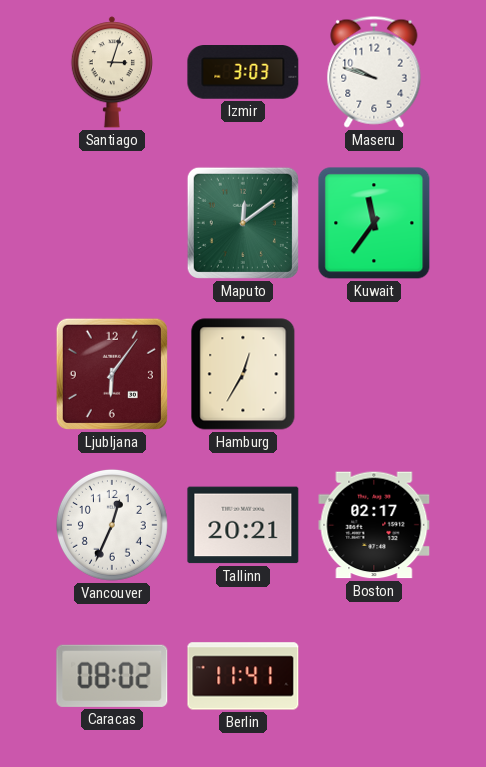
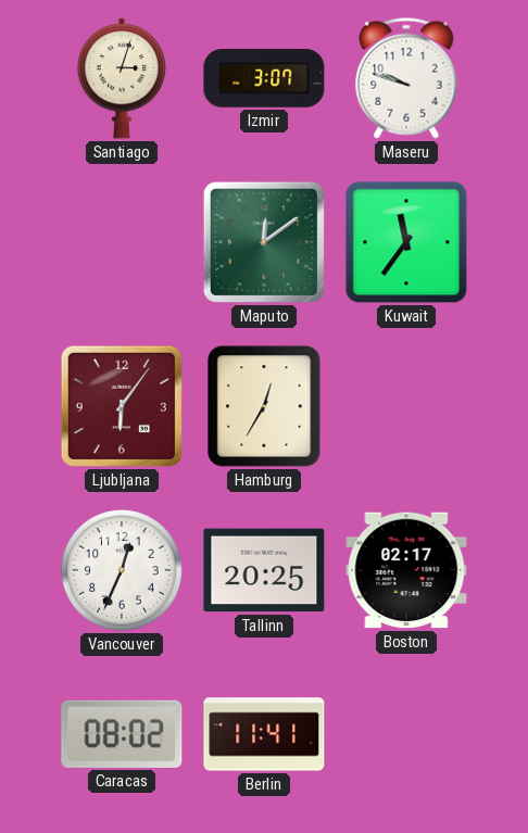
Izmir: 3:03 -> 3:07 (264, 79)
Tallinn: 20:21 -> 20:25 (264, 570)
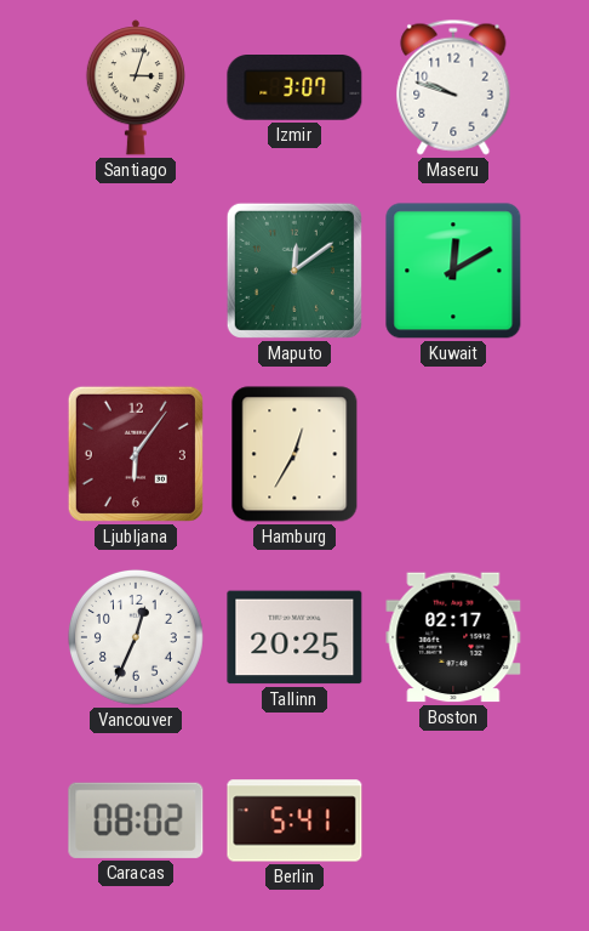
Kuwait: 11:36 -> 12:10 (453, 271)
Berlin: 11:41 -> 5:41 (294, 821)
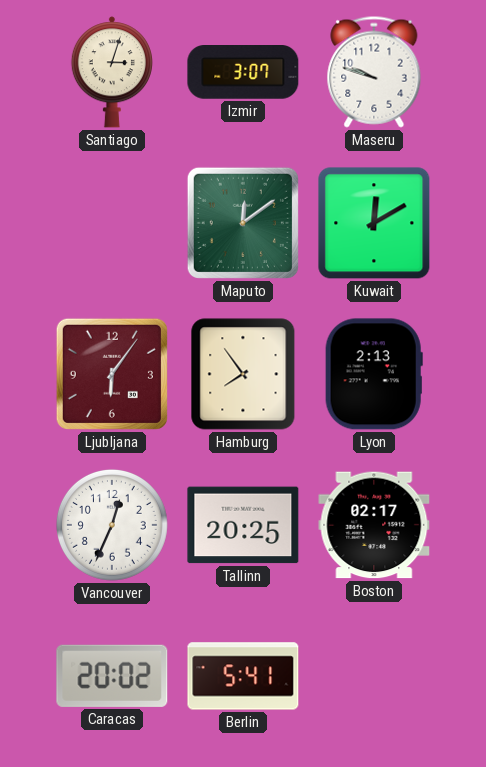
Hamburg: 12:35 -> 7:54 (243, 374)
Lyon: none -> 2:13 (374, 374)
Caracas: 08:02 -> 20:02 (112, 676)
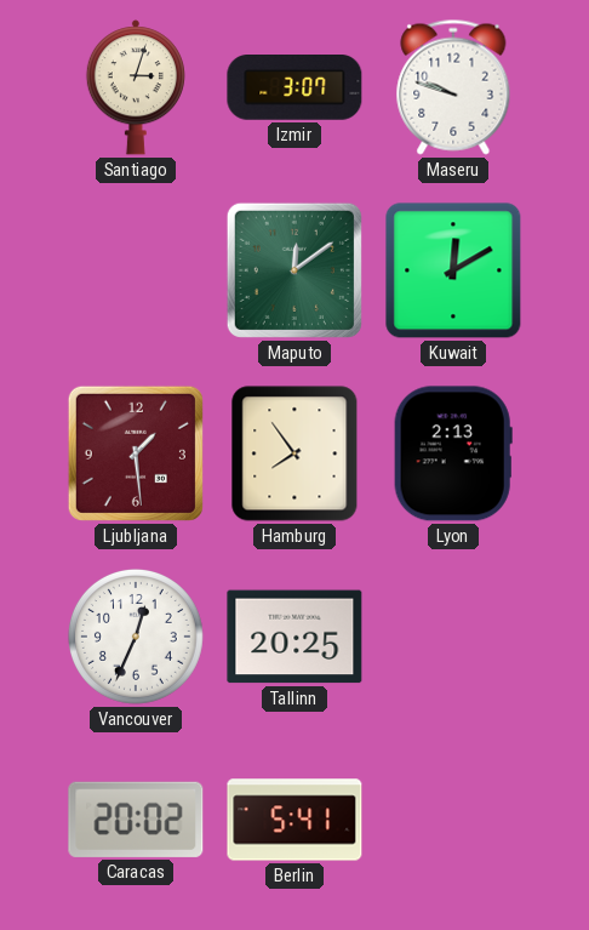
Ljubljana: 6:06 -> 1:29 (136, 453)
Boston: 02:17 -> none (374, 525)
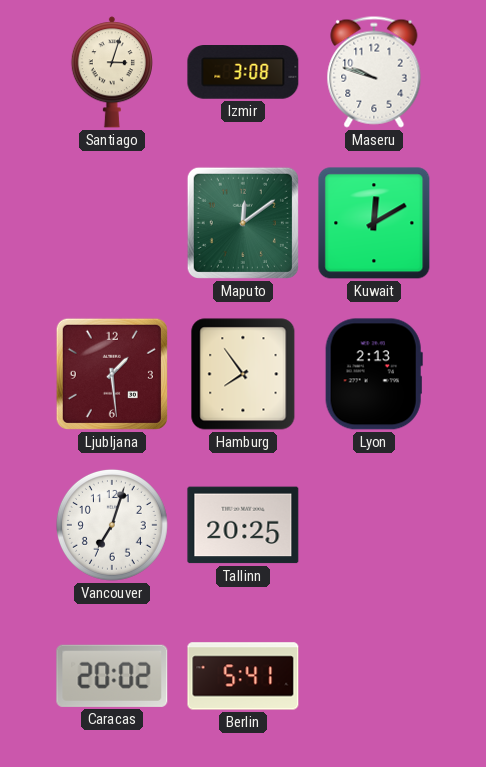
Izmir: 3:07 -> 3:08 (243, 73)
Vancouver: 12:34 -> 7:03 (112, 525)
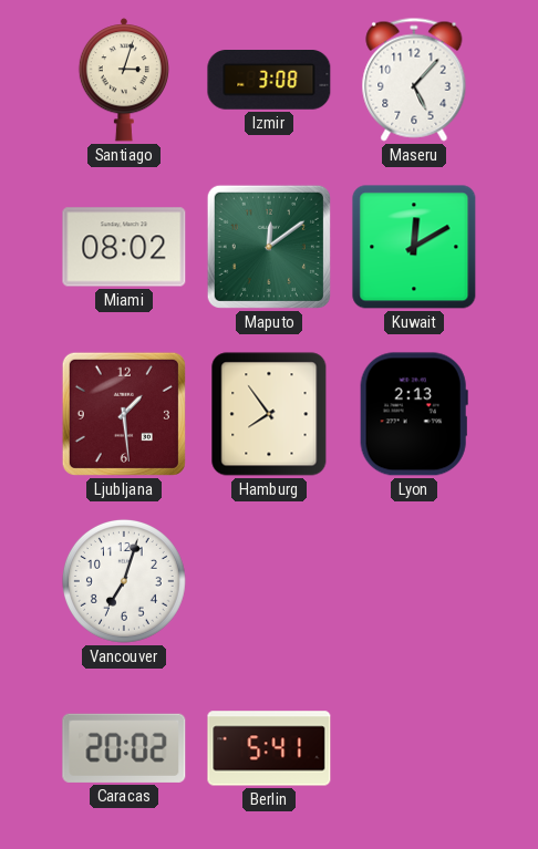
Maseru: 9:48 -> 5:07 (414, 80)
Miami: none -> 08:02 (124, 247)
Tallinn: 20:25 -> none (243, 525)
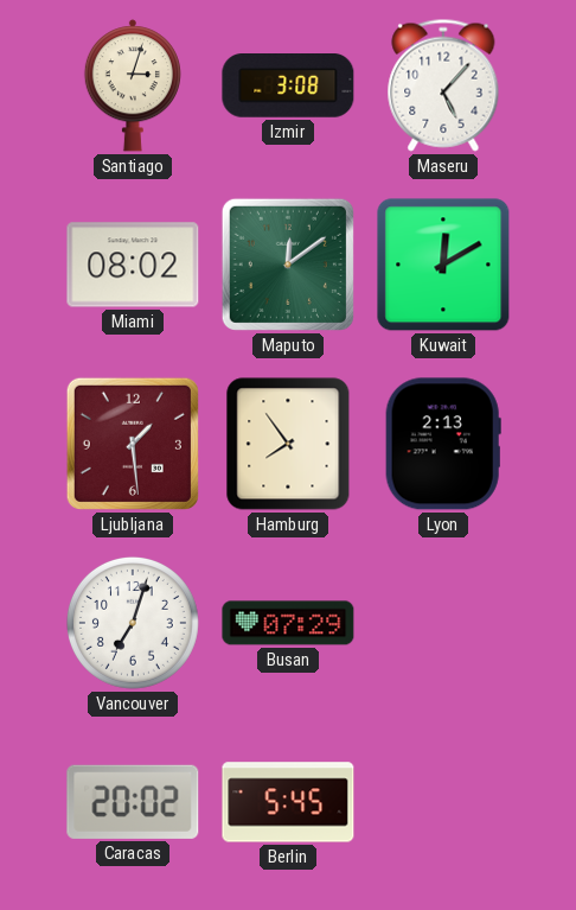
Busan: none -> 07:29 (288, 623)
Berlin: 5:41 -> 5:45 (288, 802)
